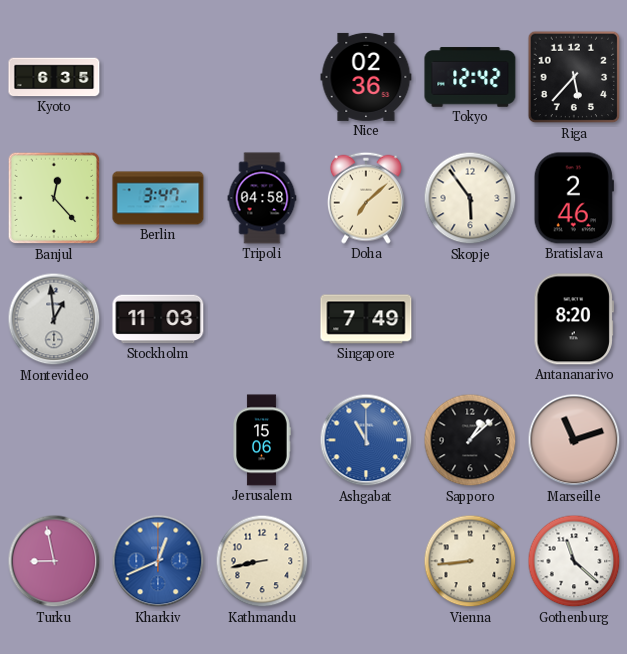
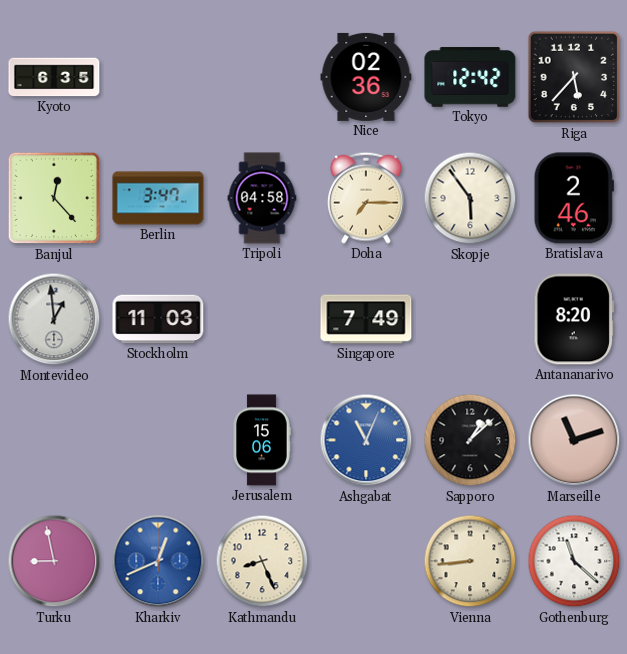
Doha: 7:08 -> 7:15 (366, 198)
Ashgabat: 11:00 -> 11:04 (366, 440)
Kathmandu: 8:43 -> 8:26 (262, 561)
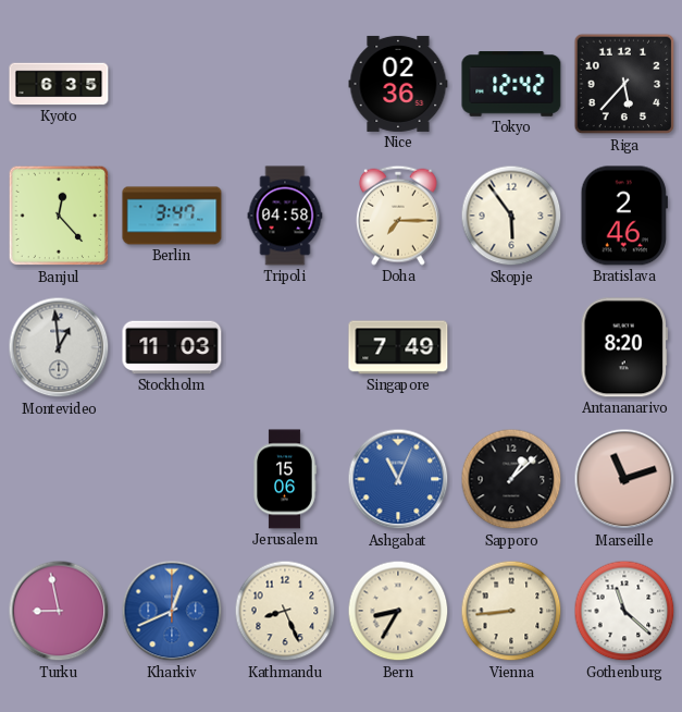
Bern: none -> 8:35 (398, 611)
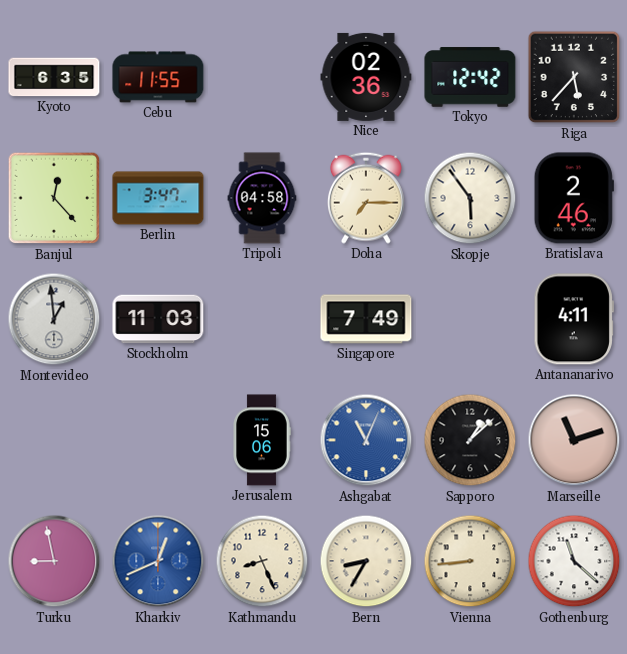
Cebu: none -> 11:55 (158, 77)
Antananarivo: 8:20 -> 4:11 (574, 319)
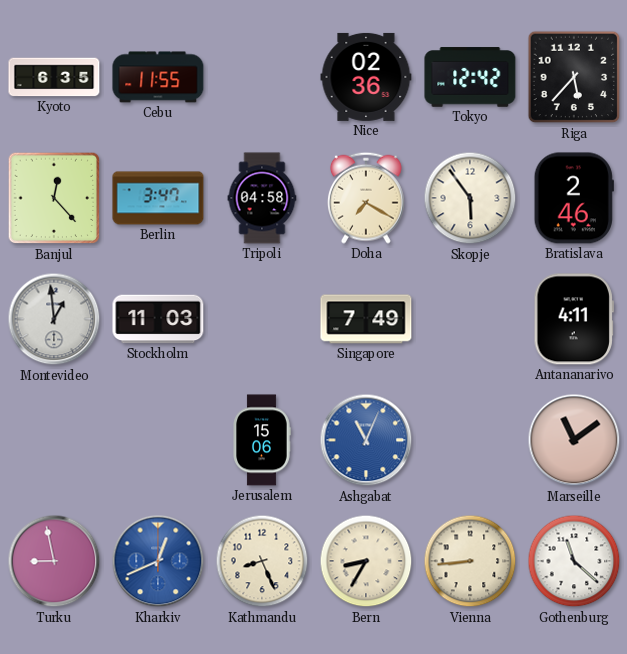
Doha: 7:15 -> 7:20 (366, 198)
Sapporo: 1:08 -> none (470, 440)
Marseille: 11:12 -> 11:09 (574, 440)
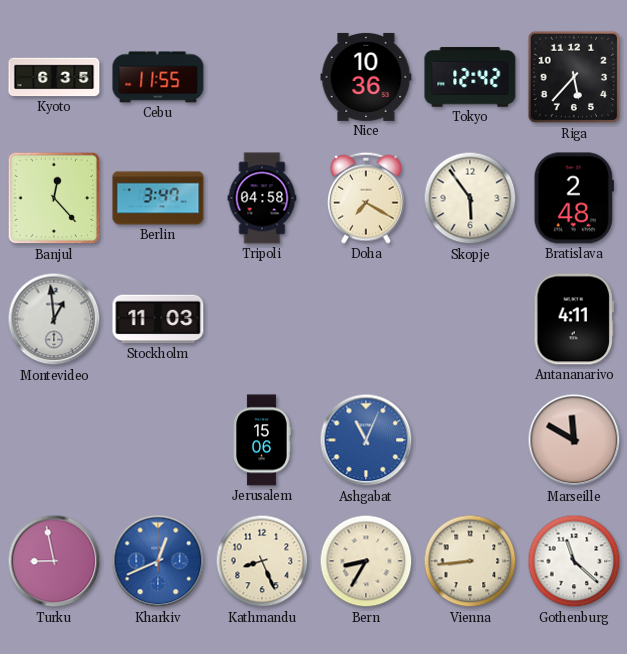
Nice: 02:36 -> 10:36 (366, 77)
Bratislava: 2:46 -> 2:48 (574, 198)
Singapore: 7:49 -> none (366, 319)
Marseille: 11:09 -> 11:50 (574, 440)
